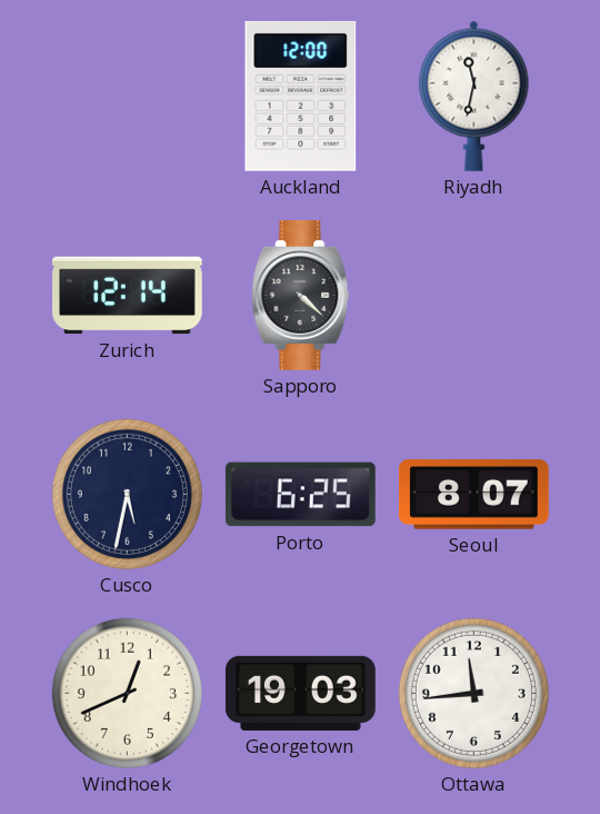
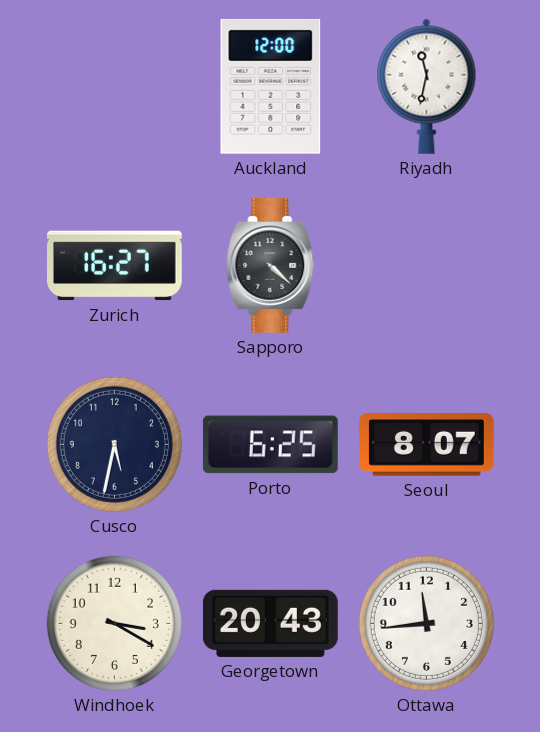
Zurich: 12:14 -> 16:27 (115, 266)
Windhoek: 12:41 -> 3:20 (114, 623)
Georgetown: 19:03 -> 20:43 (270, 623)
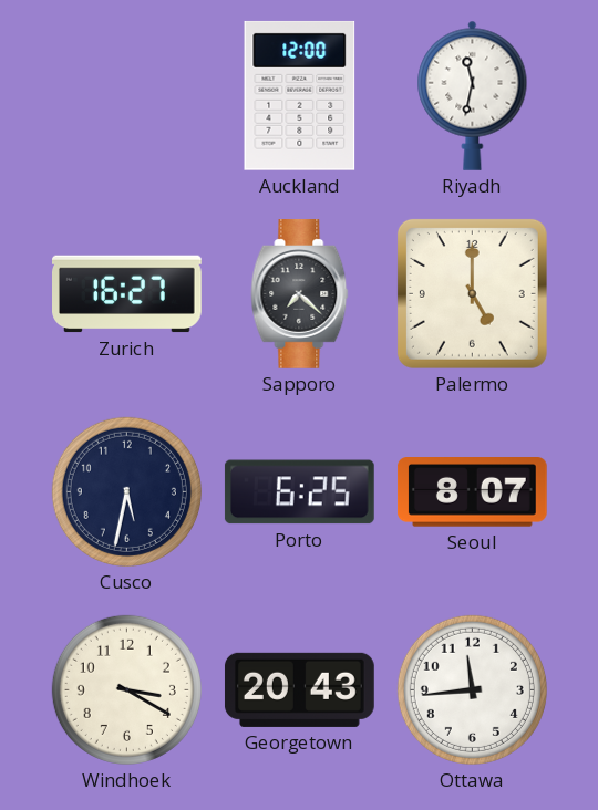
Sapporo: 4:22 -> 7:22 (300, 294)
Palermo: none -> 5:00 (472, 293)
